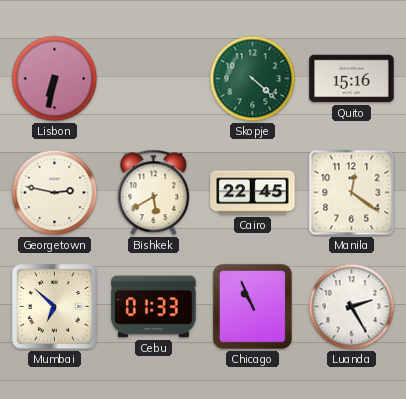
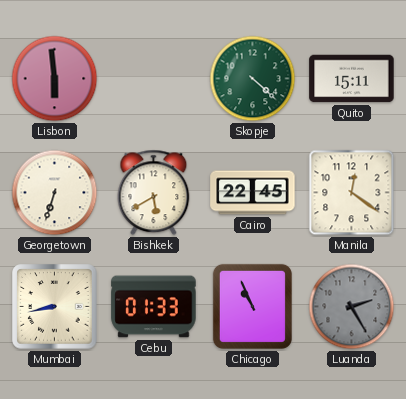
Lisbon: 6:32 -> 5:59 (55, 79)
Quito: 15:16 -> 15:11 (352, 79)
Georgetown: 2:47 -> 6:33 (55, 193)
Mumbai: 6:52 -> 8:43 (55, 307)
Luanda dial: white -> grey (352, 307)
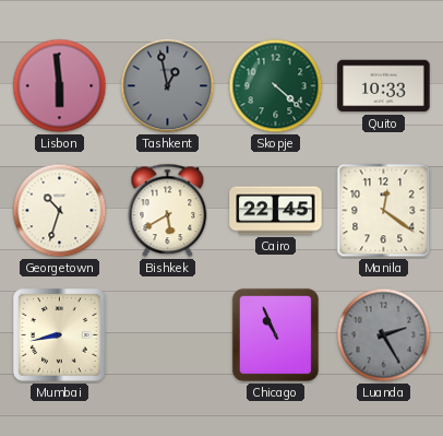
Tashkent: none -> 12:58 (168, 86)
Quito: 15:11 -> 10:33 (384, 86)
Georgetown: 6:33 -> 10:33 (60, 211)
Cebu: 01:33 -> none (154, 307)
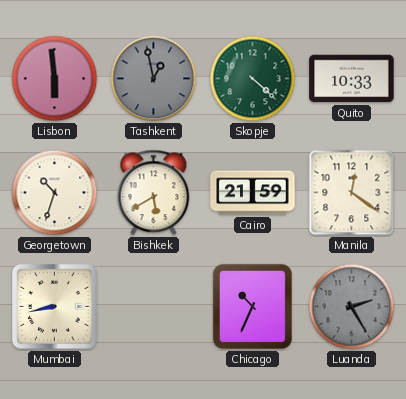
Cairo: 22:45 -> 21:59 (253, 193)
Chicago: 10:56 -> 10:34 (252, 306)
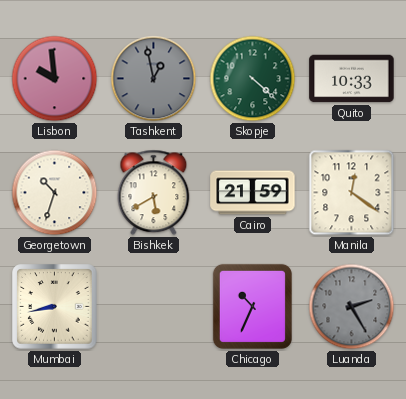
Lisbon: 5:59 -> 9:59 (55, 79)
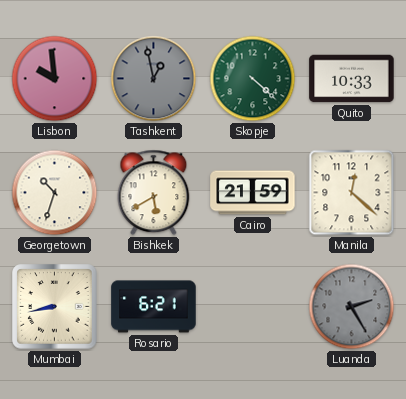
Manila: 12:21 -> 12:22 (352, 193)
Rosario: none -> 6:21 (154, 307)
Chicago: 10:34 -> none (252, 306)
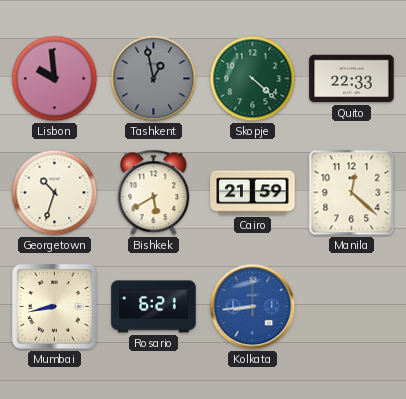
Quito: 10:33 -> 22:33 (352, 79)
Kolkata: none -> 8:44 (253, 307)
Luanda: 2:25 -> none (352, 307)
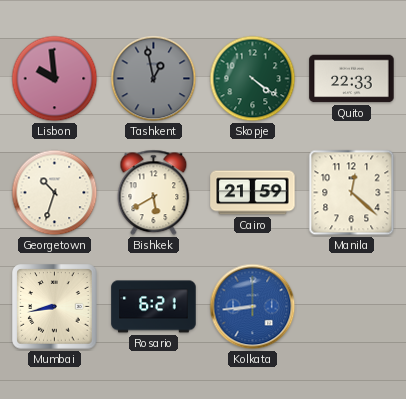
Skopje: 4:22 -> 4:21 (253, 79)
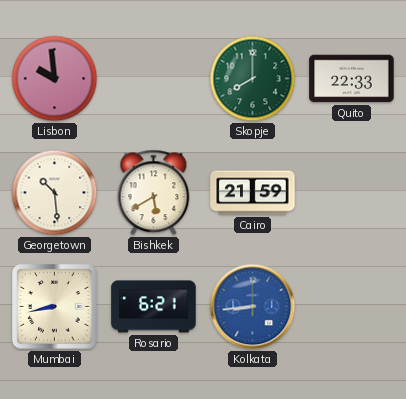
Tashkent: 12:58 -> none (154, 79)
Skopje: 4:21 -> 8:00 (253, 79)
Georgetown: 10:33 -> 10:29 (55, 193)
Manila: 12:22 -> none (352, 193)
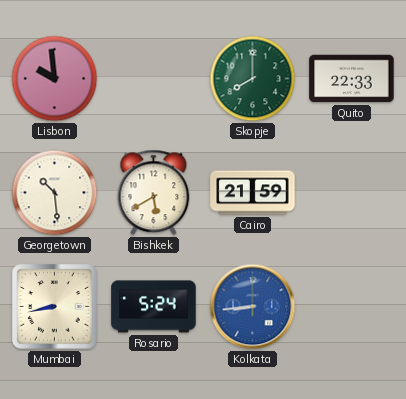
Rosario: 6:21 -> 5:24 (154, 307)
